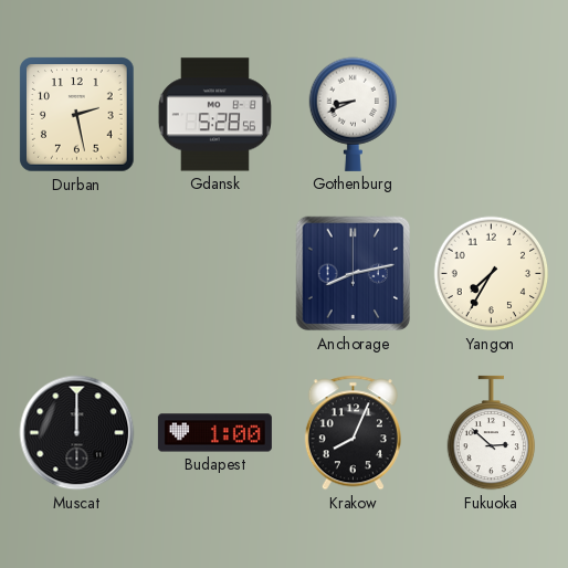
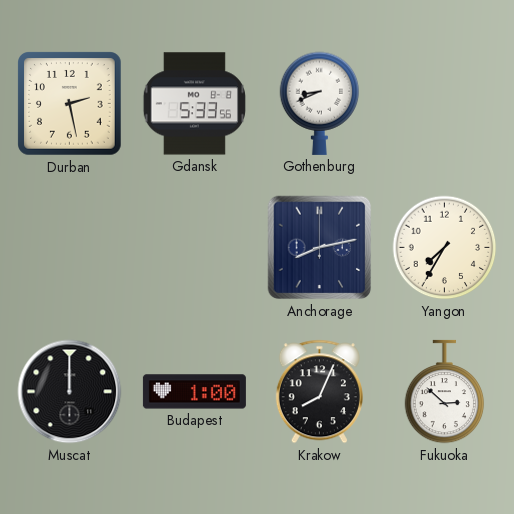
Gdansk: 5:28 -> 5:33 (194, 104)
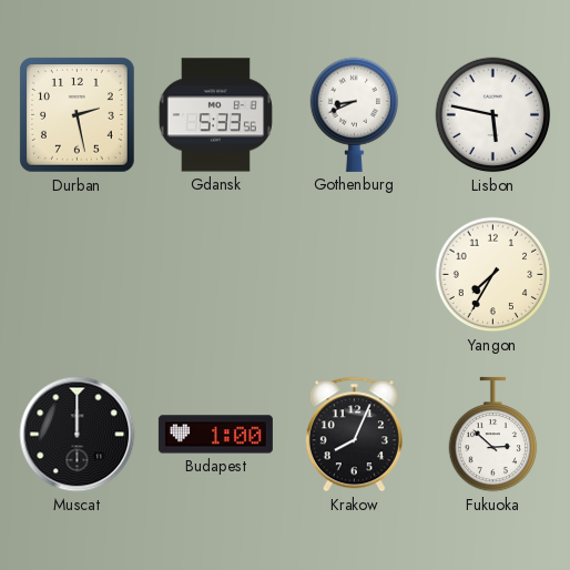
Lisbon: none -> 5:47 (493, 115)
Anchorage: 8:13 -> none (320, 248)
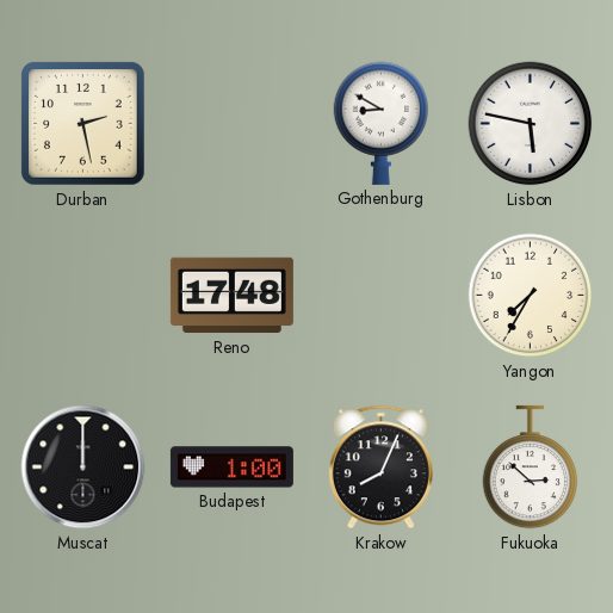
Gdansk: 5:33 -> none (215, 115)
Gothenburg: 8:41 -> 8:50 (382, 123)
Reno: none -> 17:48 (231, 296)
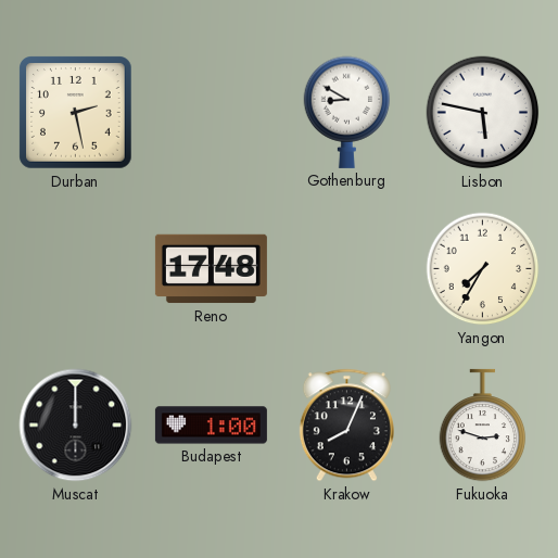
Fukuoka: 2:52 -> 2:48 (483, 426)
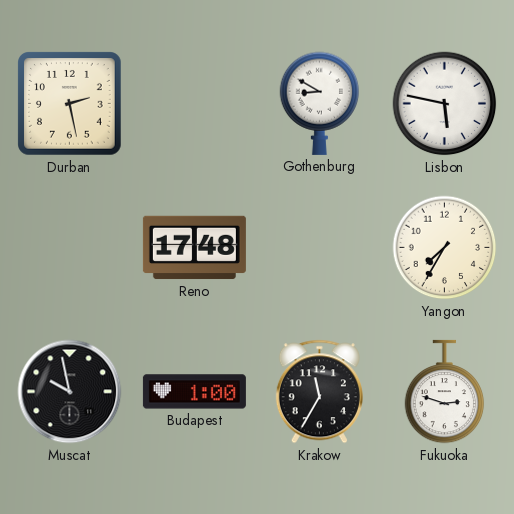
Muscat: 12:00 -> 9:58 (70, 392)
Krakow: 8:04 -> 11:35 (319, 392)
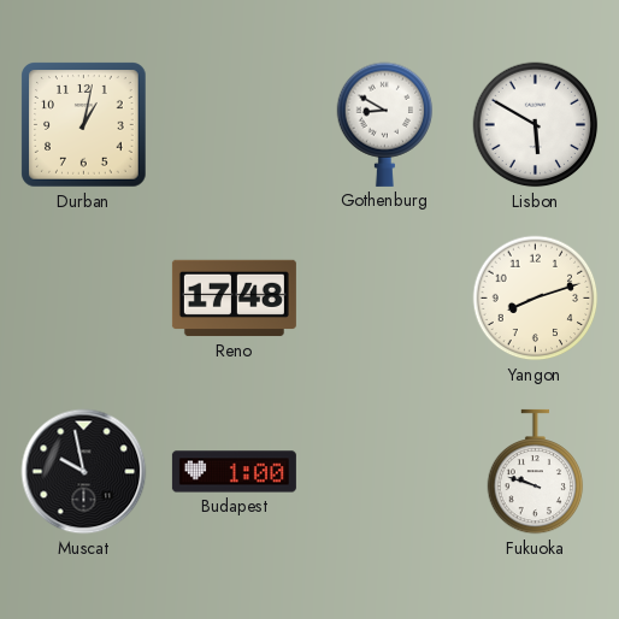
Durban: 2:28 -> 1:02 (84, 125)
Lisbon: 5:47 -> 5:50 (536, 125)
Yangon: 7:35 -> 8:12 (536, 299)
Krakow: 11:35 -> none (319, 392)
Fukuoka: 2:48 -> 9:48 (536, 472)
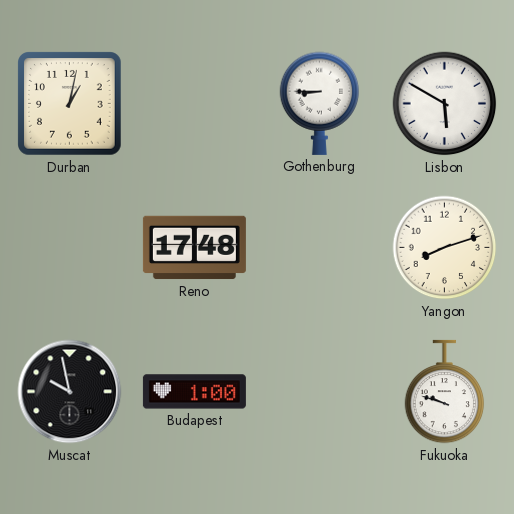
Gothenburg: 8:50 -> 8:45 (320, 103)
